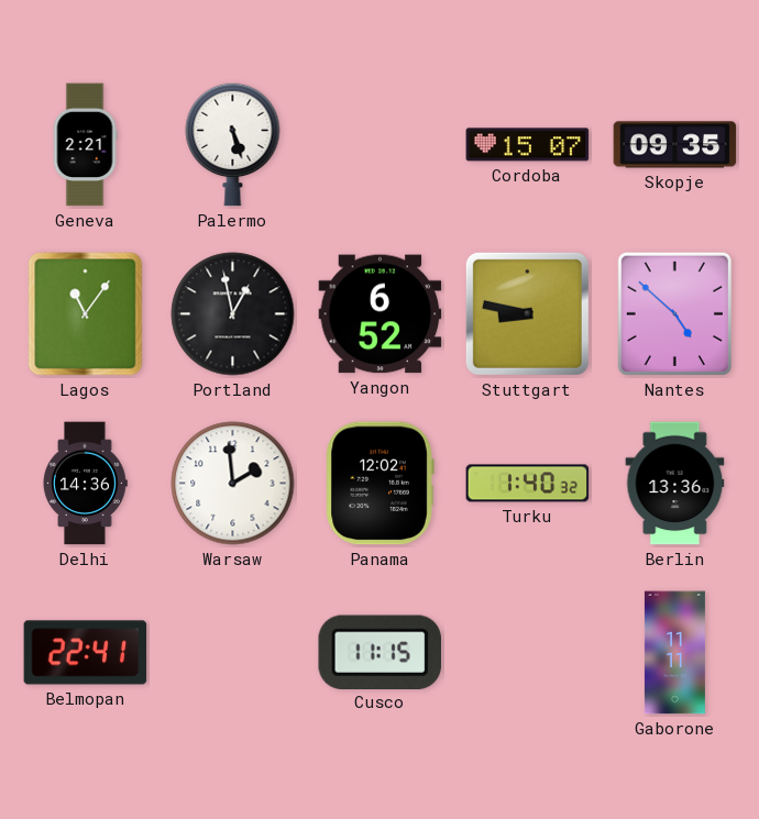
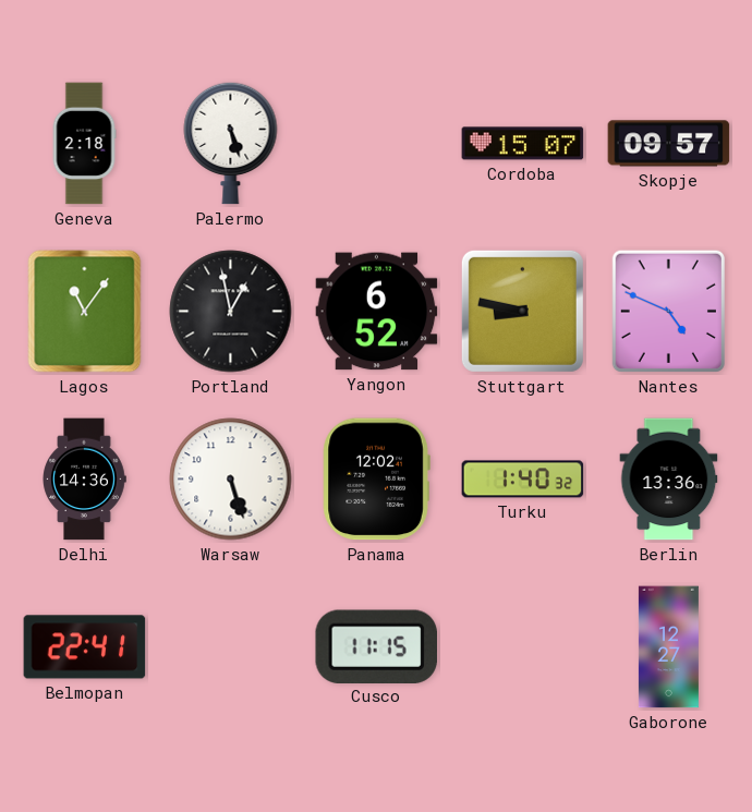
Geneva: 2:21 -> 2:18 (84, 144)
Skopje: 09:35 -> 09:57 (669, 144)
Nantes: 4:52 -> 4:49 (668, 311)
Warsaw: 1:59 -> 5:27 (231, 480)
Gaborone: 11:11 -> 12:27 (668, 647)
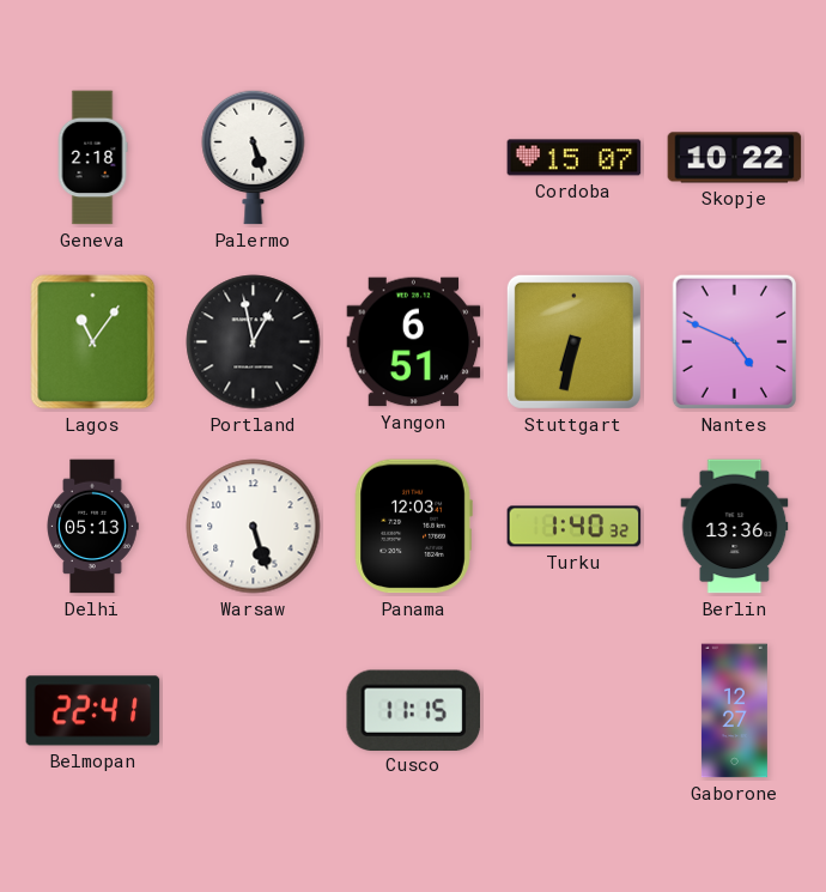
Skopje: 09:57 -> 10:22 (735, 158)
Yangon: 6:52 -> 6:51 (414, 342)
Stuttgart: 8:47 -> 6:32 (573, 341)
Delhi: 14:36 -> 05:13 (92, 527)
Panama: 12:02 -> 12:03 (413, 527)
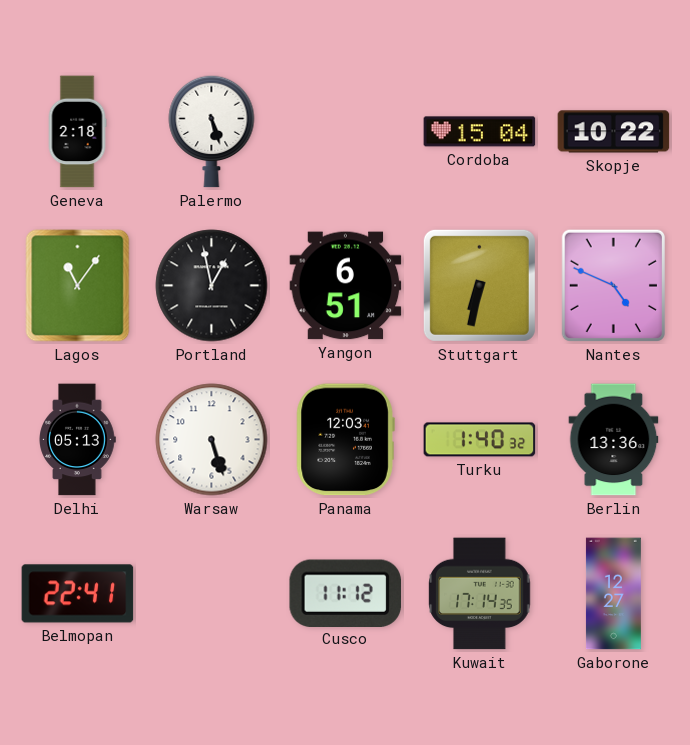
Cordoba: 15:07 -> 15:04 (480, 132)
Cusco: 11:15 -> 11:12 (345, 593)
Kuwait: none -> 17:14 (480, 594)
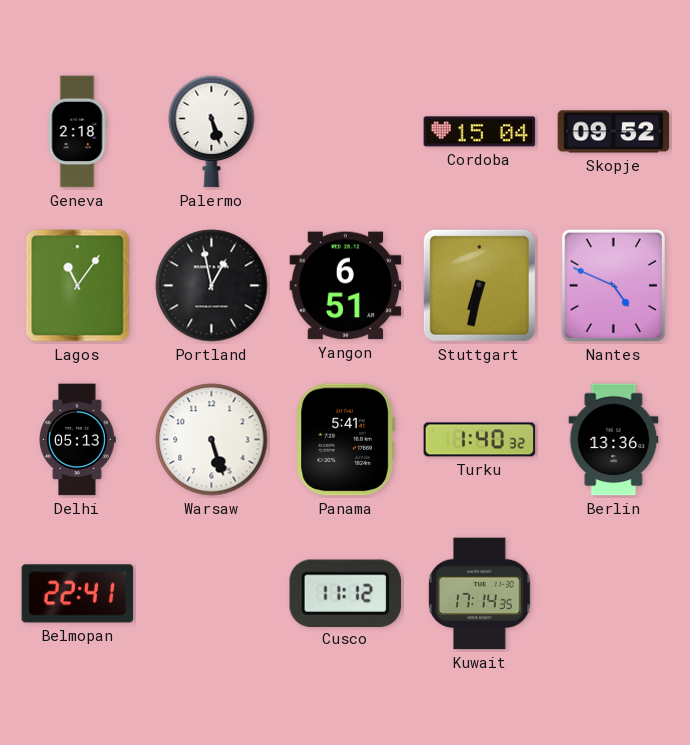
Skopje: 10:22 -> 09:52 (614, 132)
Panama: 12:03 -> 5:41 (345, 440)
Gaborone: 12:27 -> none (613, 594)
